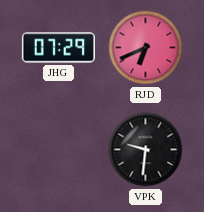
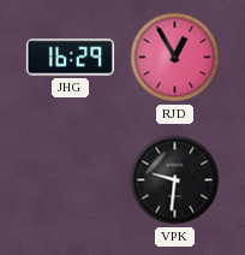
JHG: 07:29 -> 16:29 (70, 58)
RJD: 6:41 -> 12:55 (175, 58)
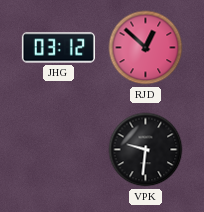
JHG: 16:29 -> 03:12 (58, 48)
RJD: 12:55 -> 12:52 (146, 48)
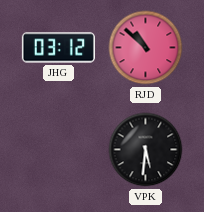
RJD: 12:52 -> 10:52 (146, 48)
VPK: 9:31 -> 5:31 (146, 150)
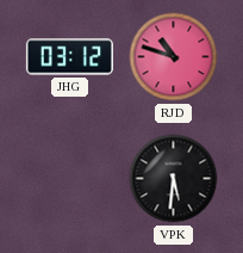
RJD: 10:52 -> 10:48 (174, 57)
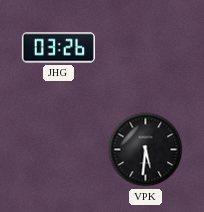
JHG: 03:12 -> 03:26 (58, 48)
RJD: 10:48 -> none (174, 57)
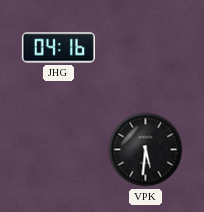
JHG: 03:26 -> 04:16 (58, 48)
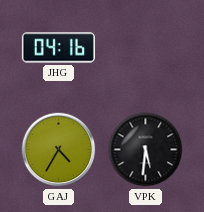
GAJ: none -> 4:35 (59, 150)
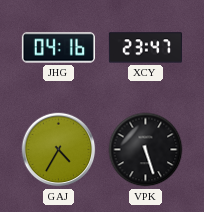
XCY: none -> 23:47 (145, 48)
VPK: 5:31 -> 5:27 (146, 150)
